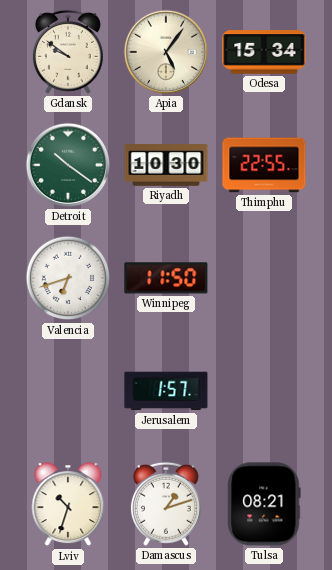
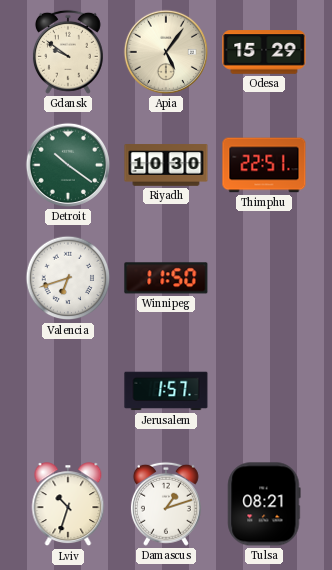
Odesa: 15:34 -> 15:29 (264, 52)
Thimphu: 22:55 -> 22:51 (264, 165)
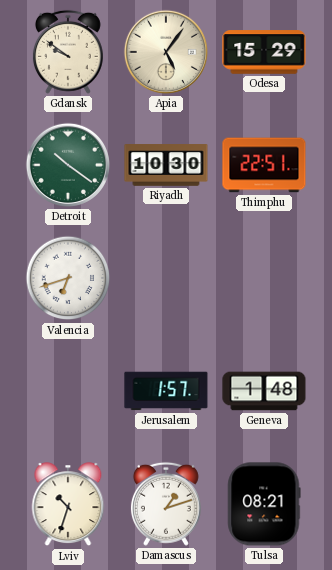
Winnipeg: 11:50 -> none (166, 278)
Geneva: none -> 1:48 (264, 391)
